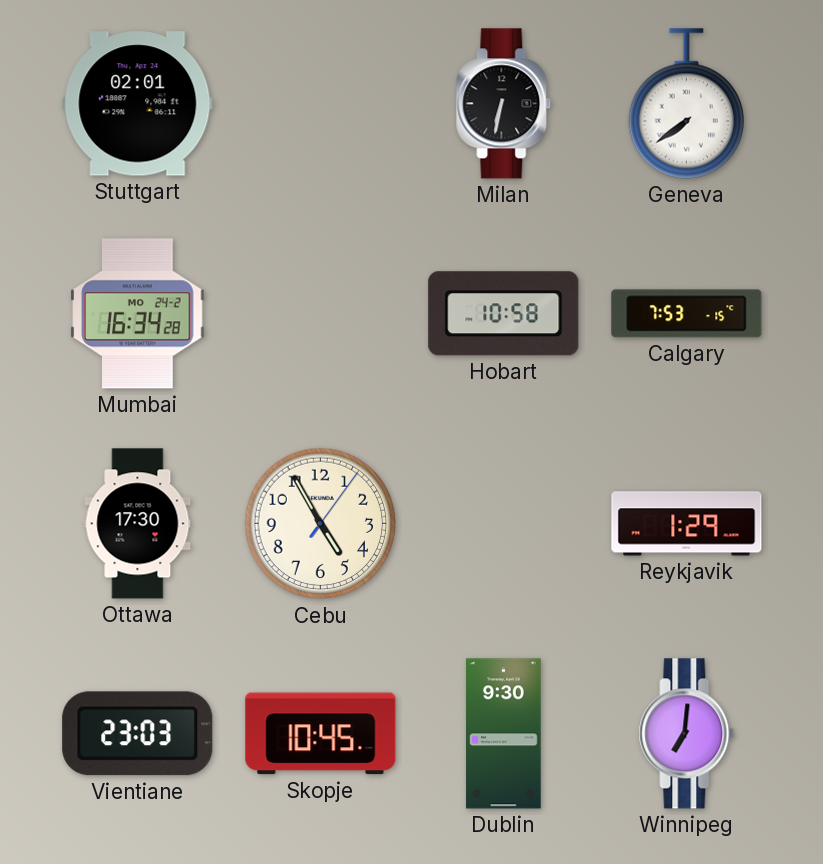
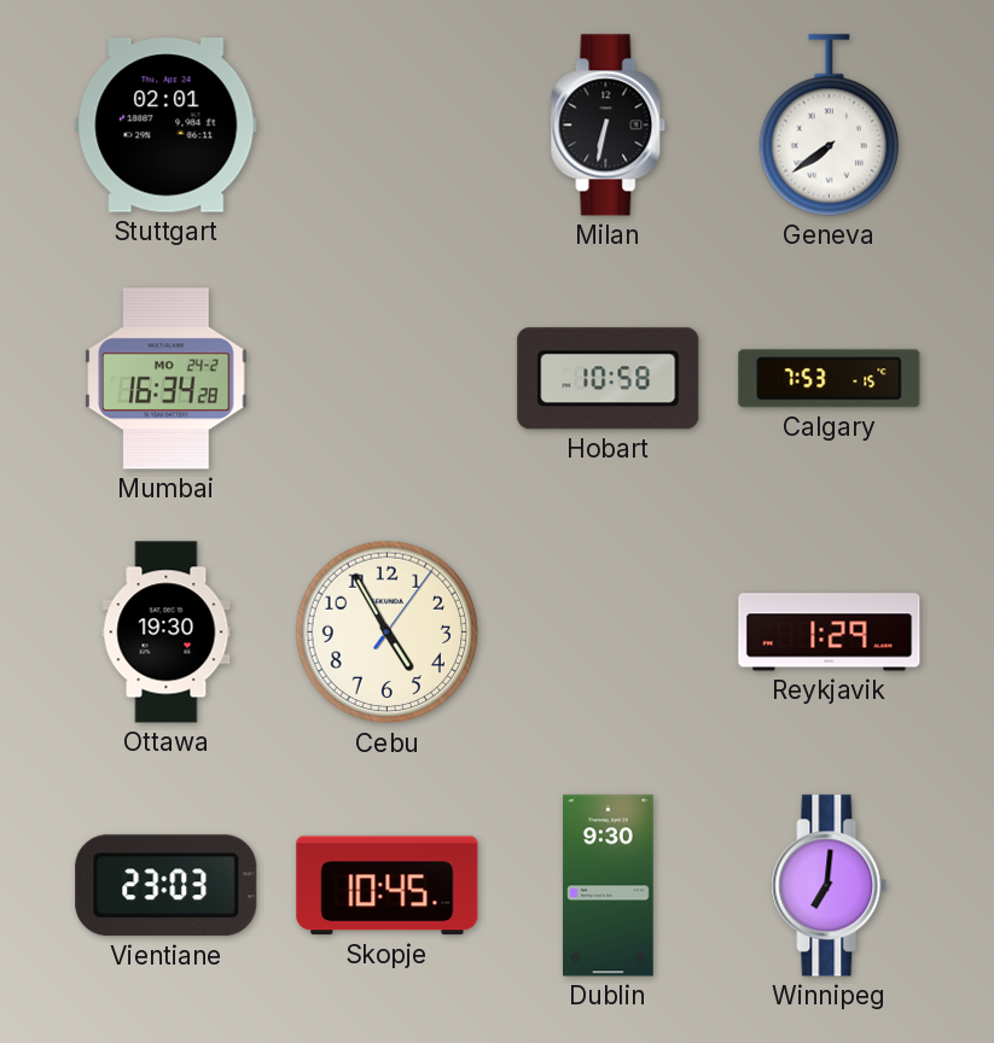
Ottawa: 17:30 -> 19:30 (167, 633)
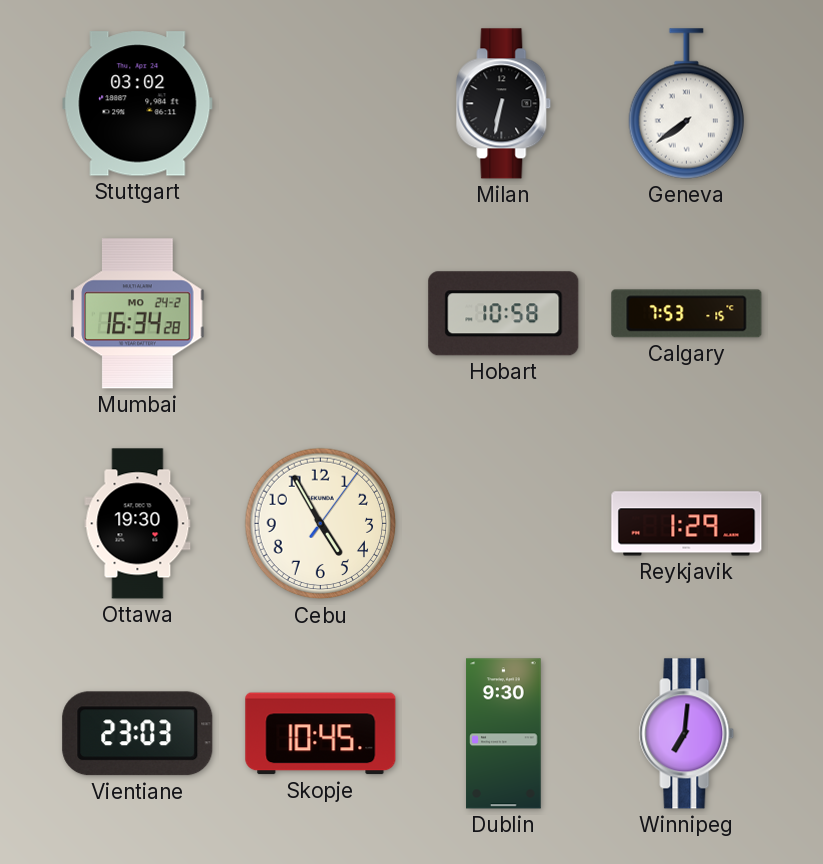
Stuttgart: 02:01 -> 03:02 (138, 104)
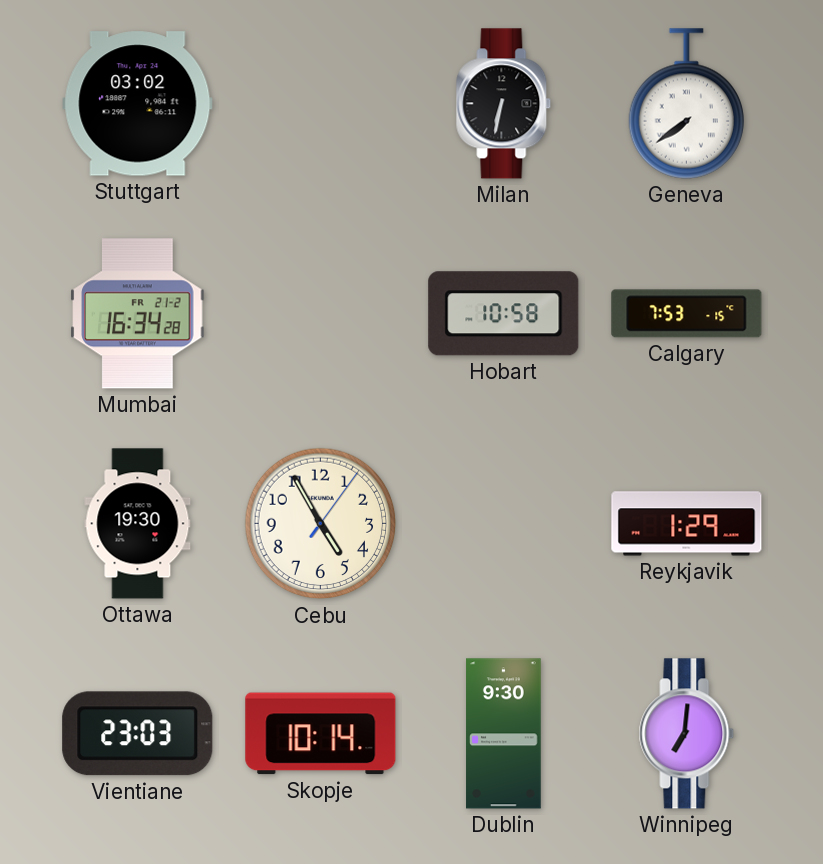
Mumbai date: MO 24-2 -> FR 21-2 (138, 314)
Skopje: 10:45 -> 10:14 (321, 734)
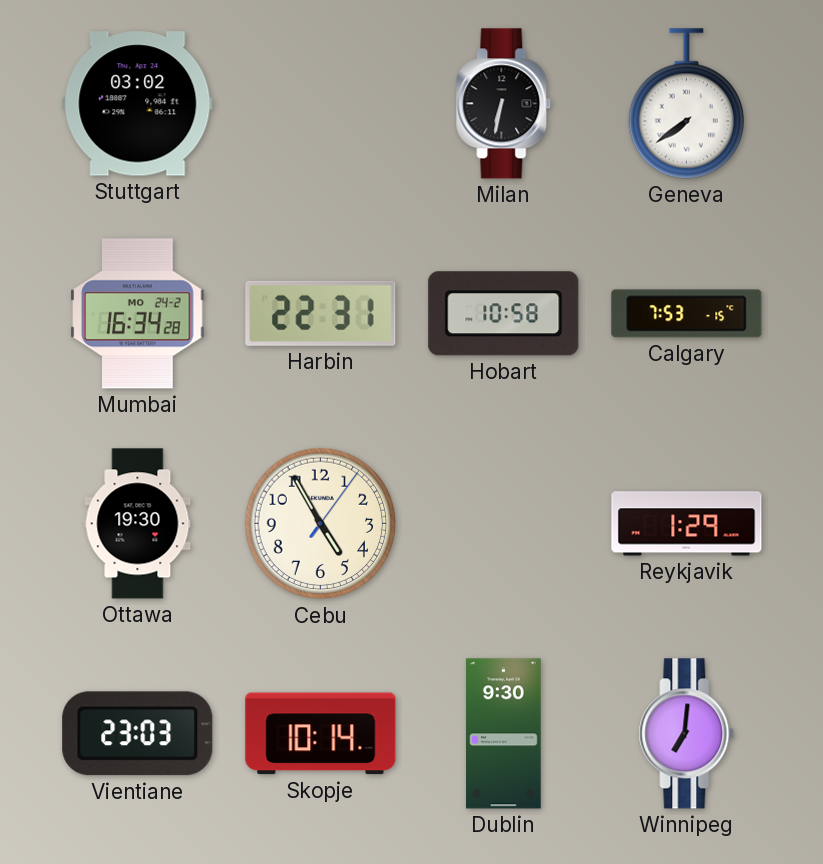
Mumbai date: FR 21-2 -> MO 24-2 (138, 314)
Harbin: none -> 22:31 (321, 313)
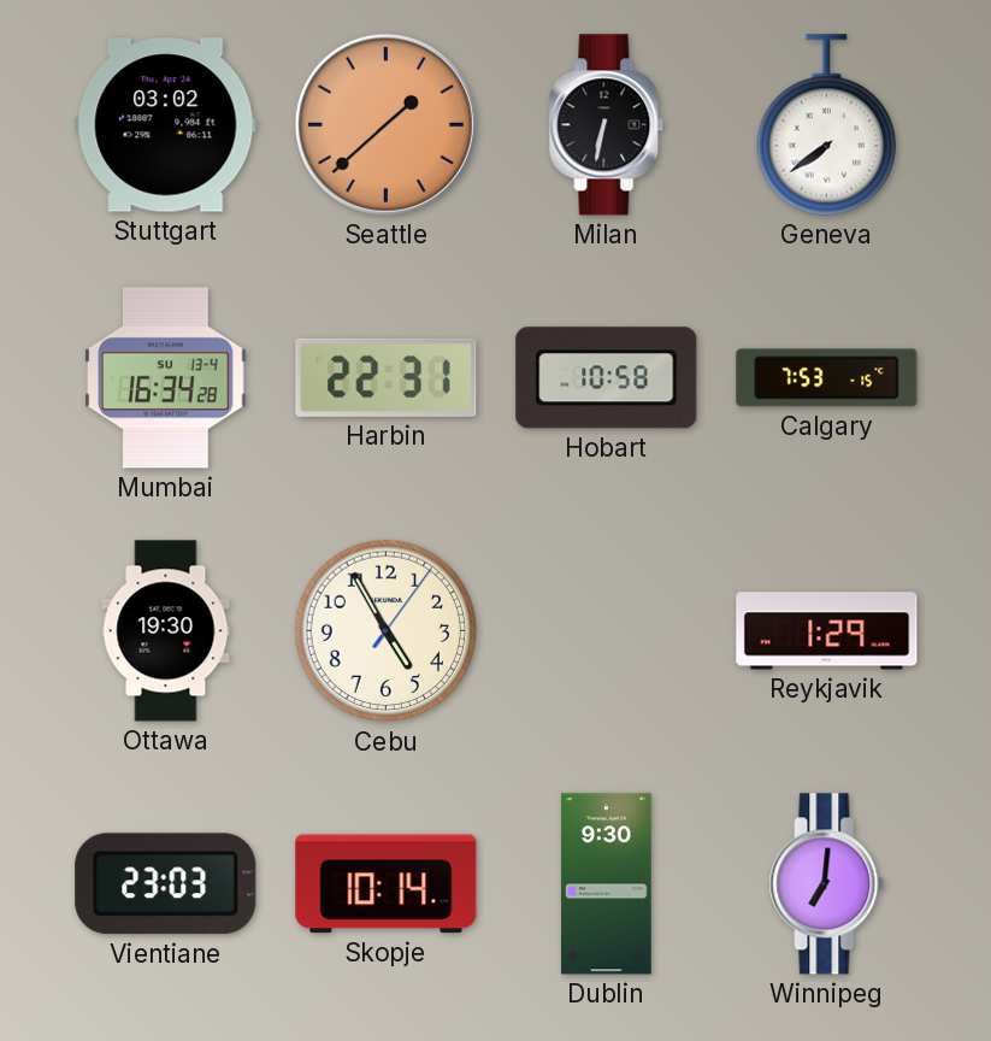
Seattle: none -> 1:38 (385, 124)
Mumbai date: MO 24-2 -> SU 13-4 (166, 378)
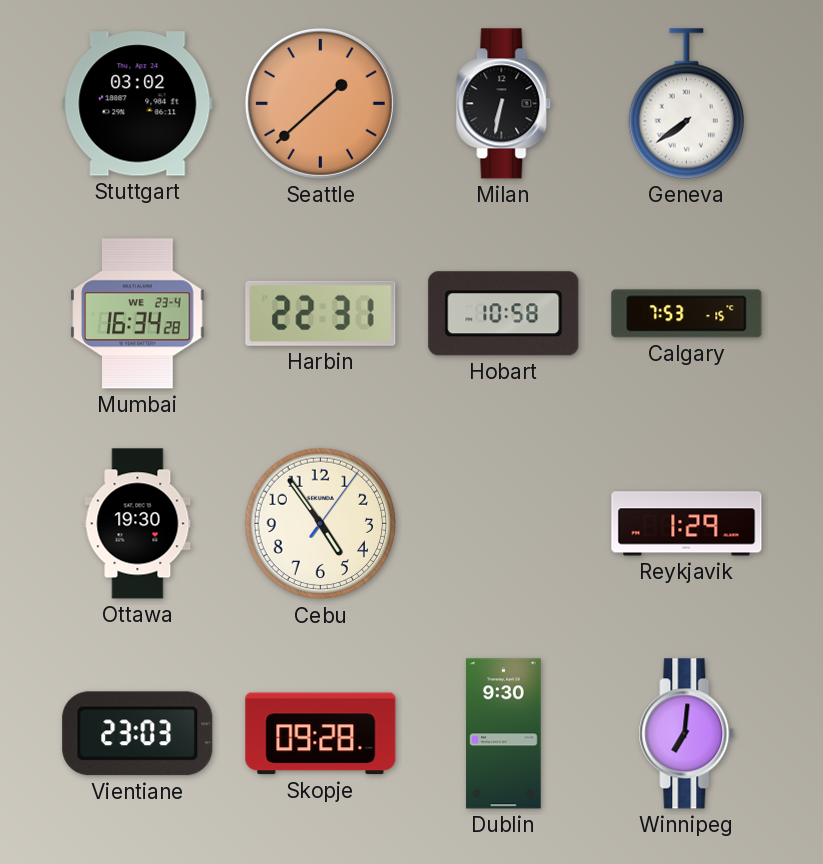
Mumbai date: SU 13-4 -> WE 23-4 (138, 314)
Cebu: 4:55 -> 4:54 (321, 524)
Skopje: 10:14 -> 09:28 (321, 734)
